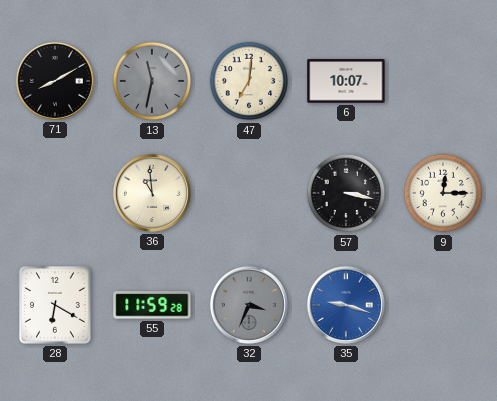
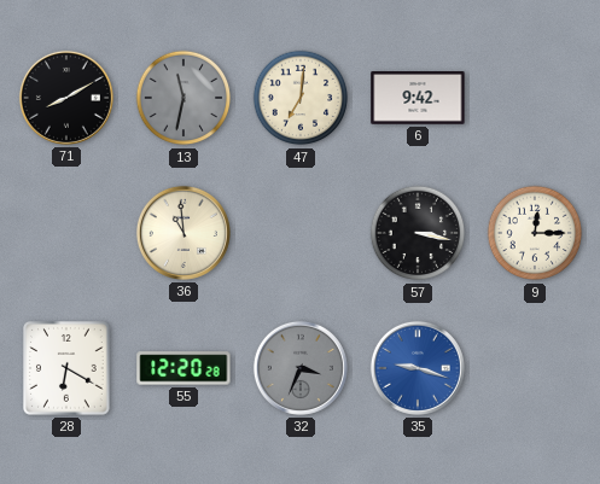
6: 10:07 -> 9:42 (418, 98)
55: 11:59 -> 12:20 (184, 368)
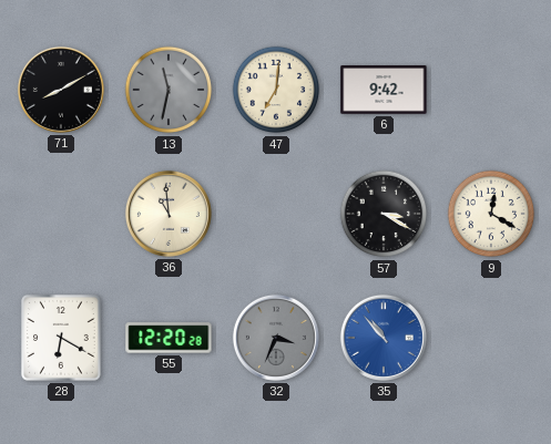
57: 3:17 -> 3:20 (384, 214)
9: 12:15 -> 12:20 (491, 214)
35: 9:18 -> 10:53 (384, 338)
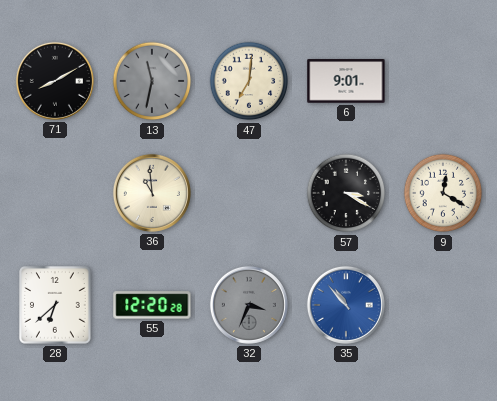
6: 9:42 -> 9:01 (346, 81)
28: 6:20 -> 6:38 (56, 306)
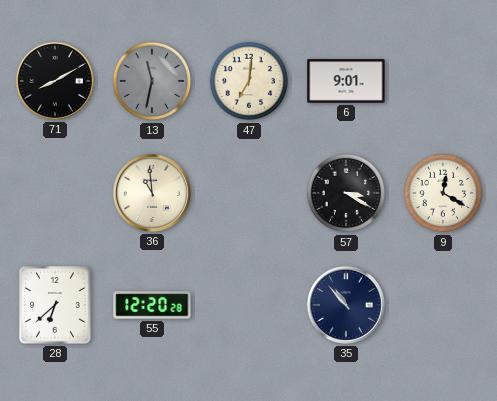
32: 3:34 -> none (249, 305)
35 dial: blue -> navy (346, 305)
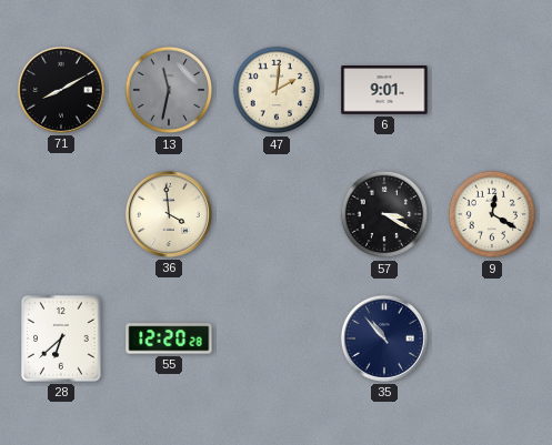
47: 7:01 -> 2:01 (277, 90)
36: 10:59 -> 3:59 (169, 214)
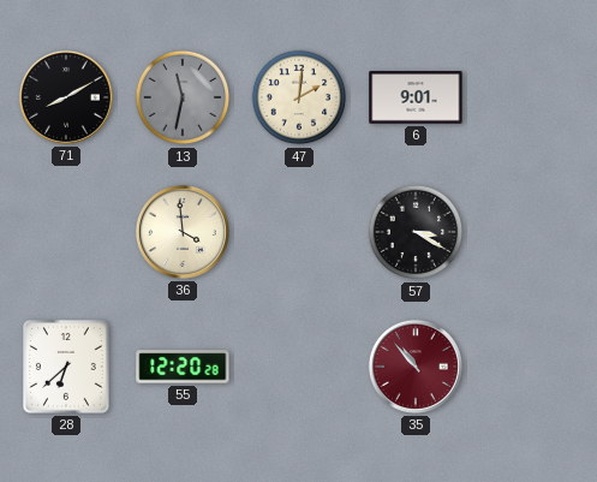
9: 12:20 -> none (492, 214)
35 dial: navy -> burgundy (416, 367)
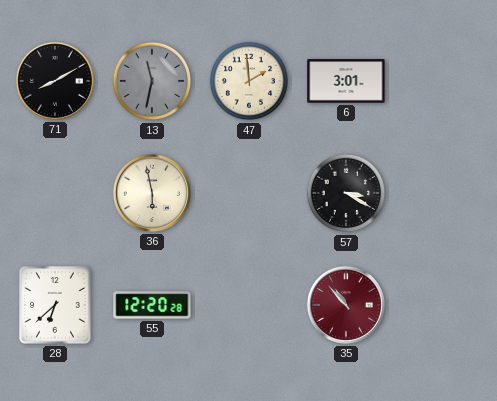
47: 2:01 -> 1:59 (249, 81)
6: 9:01 -> 3:01 (346, 81)
36: 3:59 -> 5:58 (152, 193)
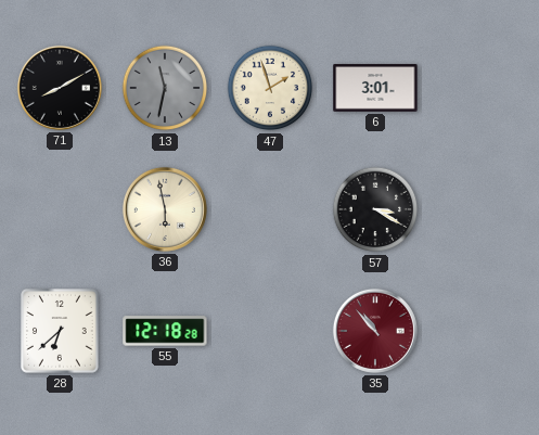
47: 1:59 -> 1:57 (270, 88)
55: 12:20 -> 12:18 (165, 331)
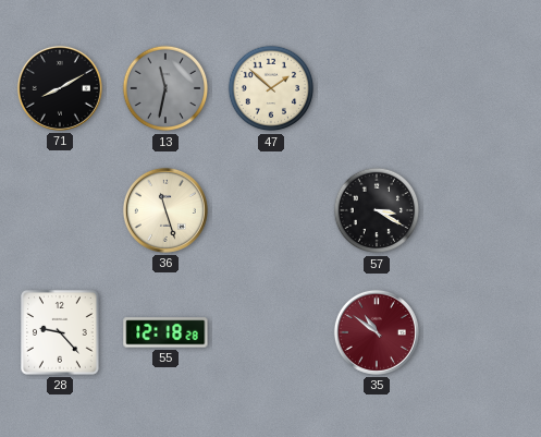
47: 1:57 -> 1:52 (271, 88)
6: 3:01 -> none (375, 88)
36: 5:58 -> 11:27 (165, 210)
28: 6:38 -> 9:23 (61, 333)
35: 10:53 -> 10:51 (377, 332)
